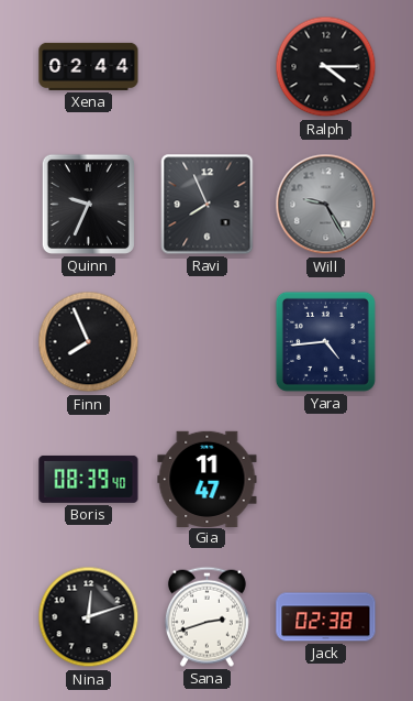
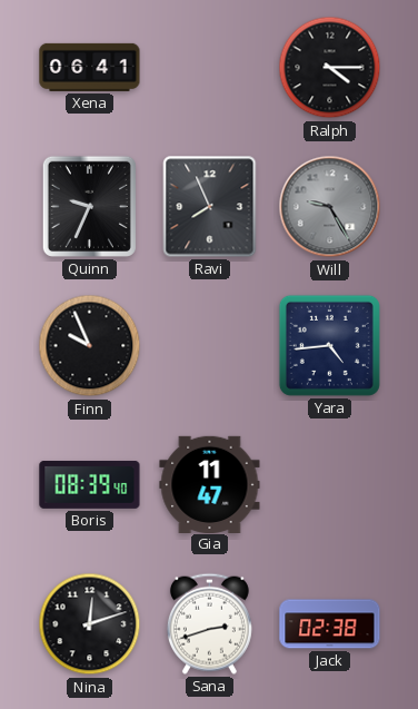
Xena: 02:44 -> 06:41 (90, 67)
Finn: 7:56 -> 9:56 (90, 346)
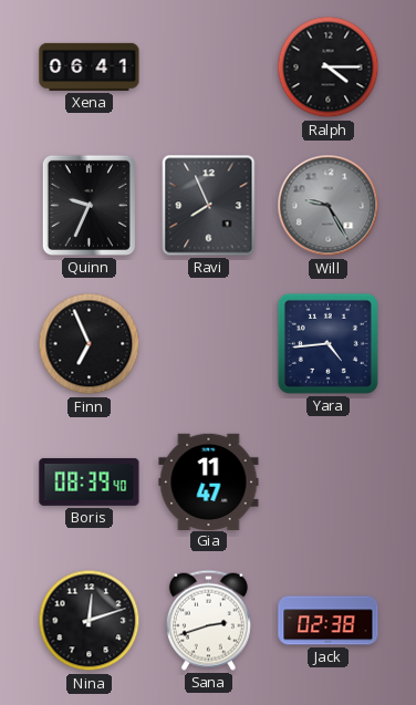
Finn: 9:56 -> 6:56 (90, 344)
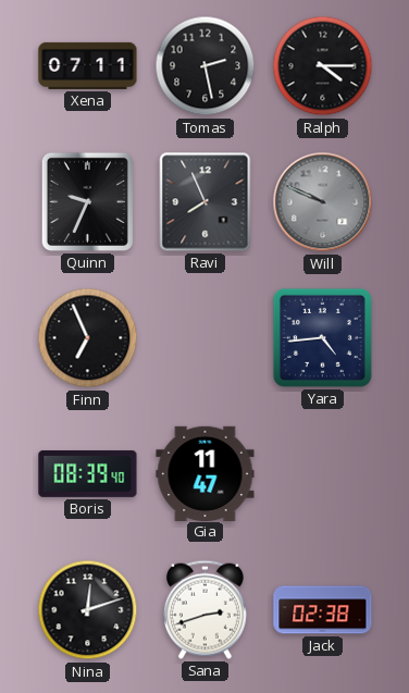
Xena: 06:41 -> 07:11 (88, 65)
Tomas: none -> 2:28 (206, 66)
Will: 9:25 -> 9:49 (323, 202)
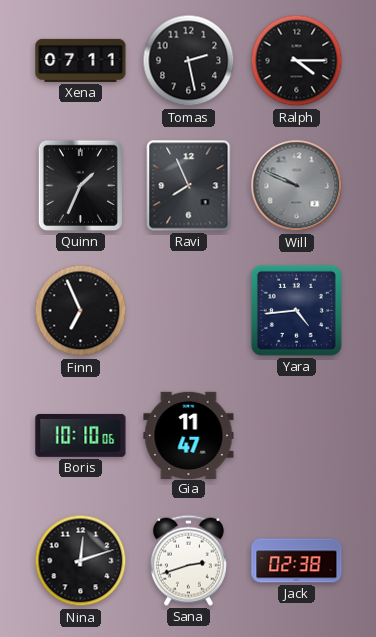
Quinn: 9:34 -> 1:34 (80, 185)
Boris: 08:39 -> 10:10 (81, 435)
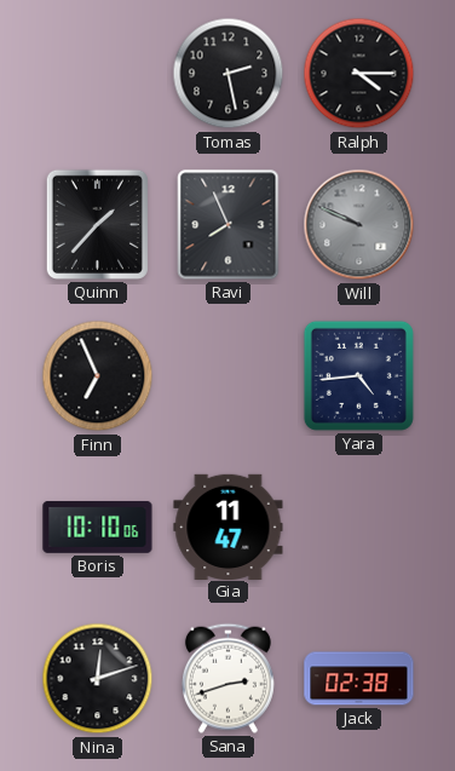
Xena: 07:11 -> none (81, 60)
Quinn: 1:34 -> 1:37 (97, 224)
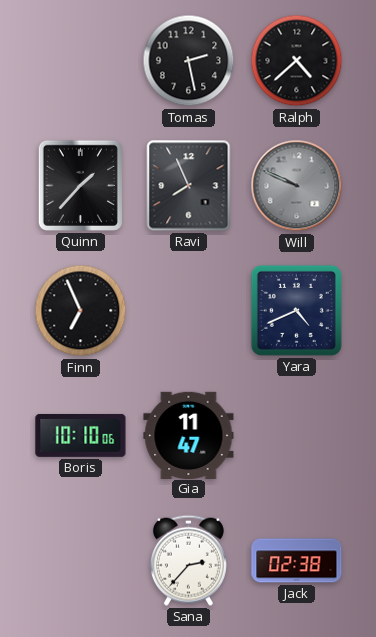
Ralph: 4:15 -> 4:38 (297, 61)
Yara: 4:44 -> 4:41 (296, 310)
Nina: 12:12 -> none (98, 679)
Sana: 2:42 -> 2:37 (188, 560)
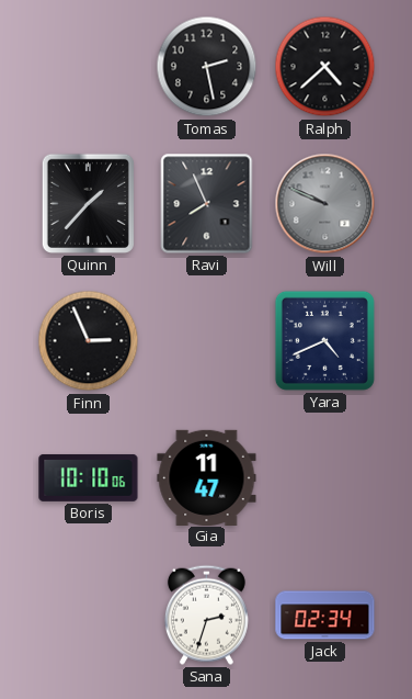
Finn: 6:56 -> 2:56 (89, 341)
Sana: 2:37 -> 2:33 (206, 615)
Jack: 02:38 -> 02:34 (325, 616)
